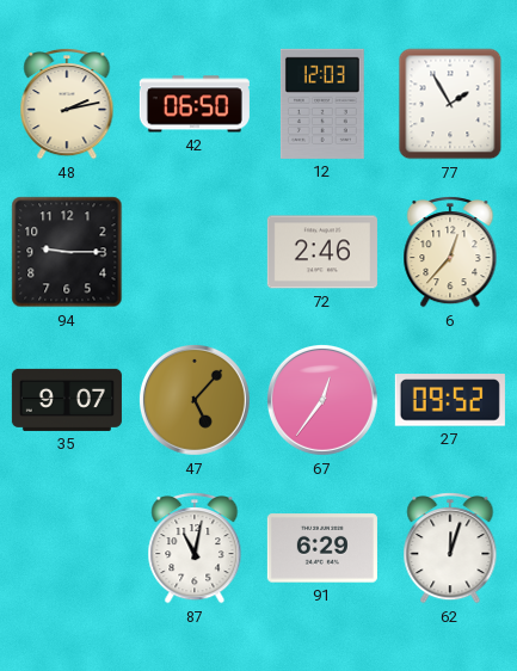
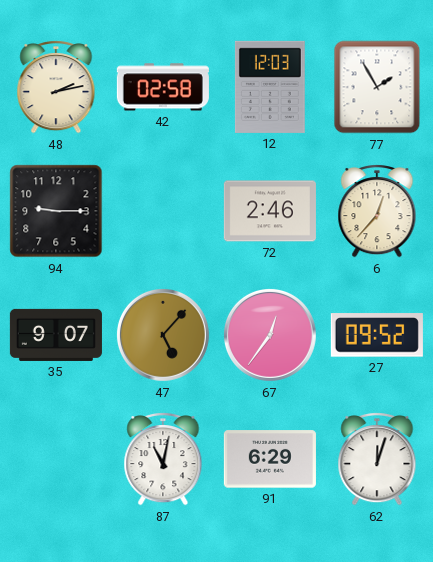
42: 06:50 -> 02:58 (163, 87)
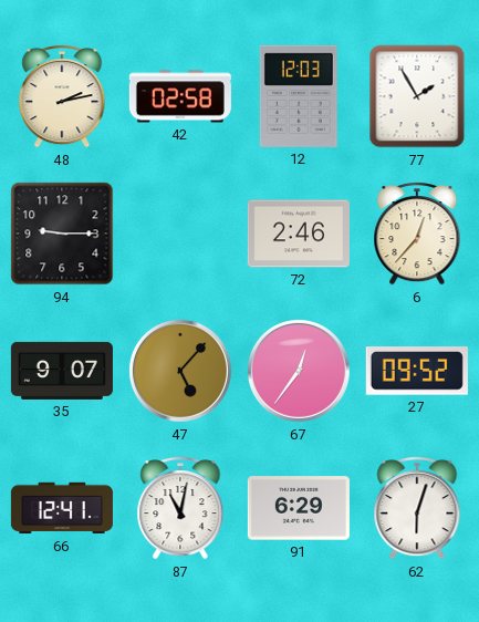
66: none -> 12:41 (62, 508)
62: 12:03 -> 6:03 (417, 509)
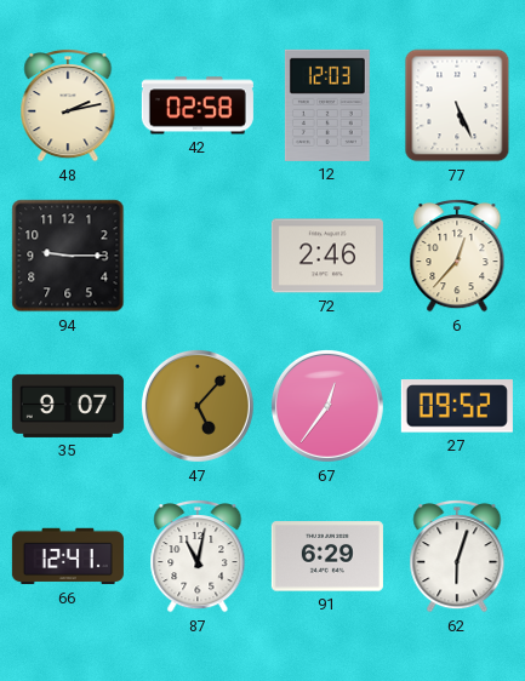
77: 1:55 -> 5:26 (457, 105)
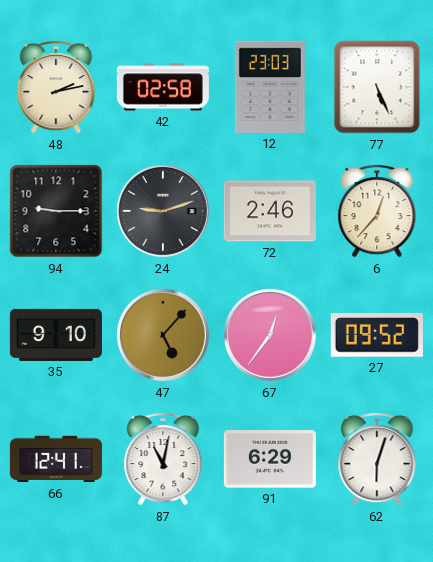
12: 12:03 -> 23:03 (270, 87)
24: none -> 9:12 (163, 211)
35: 9:07 -> 9:10 (56, 335)
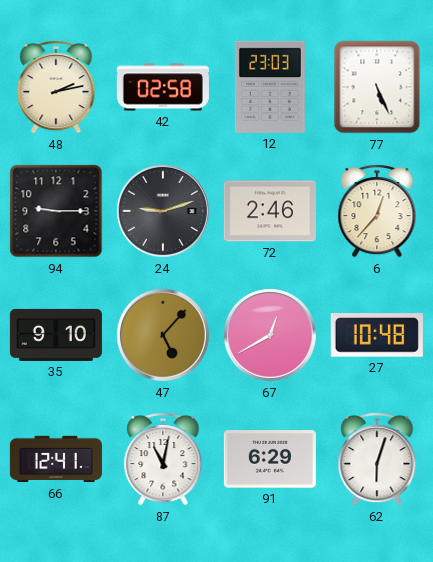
67: 12:36 -> 12:40 (270, 335)
27: 09:52 -> 10:48 (377, 335)
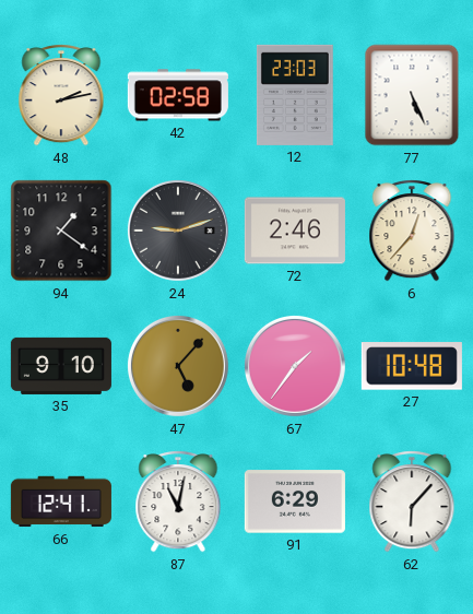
94: 9:15 -> 1:21 (61, 231)
67: 12:40 -> 1:36 (295, 366)
62: 6:03 -> 6:07 (412, 503)
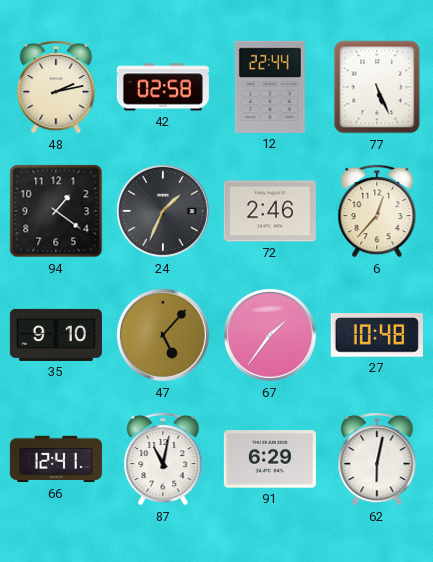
12: 23:03 -> 22:44 (270, 87)
24: 9:12 -> 1:34 (163, 211)
62: 6:07 -> 6:02 (377, 460)
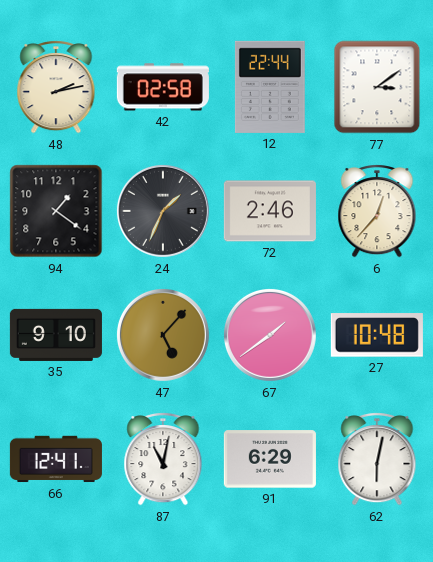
77: 5:26 -> 3:09 (377, 87)
67: 1:36 -> 1:39 (270, 335)
